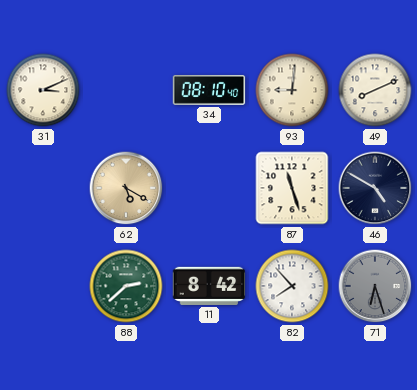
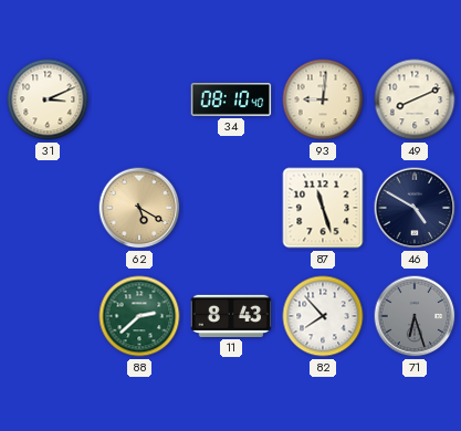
11: 8:42 -> 8:43 (231, 316)
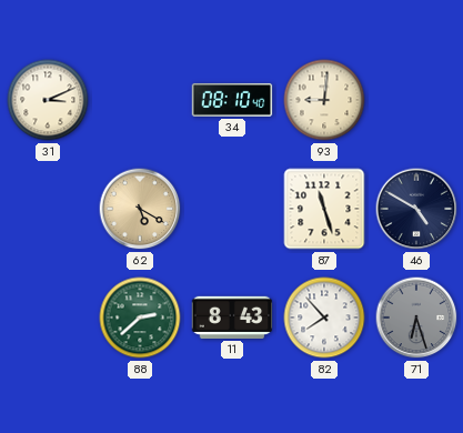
49: 8:11 -> none (415, 99)
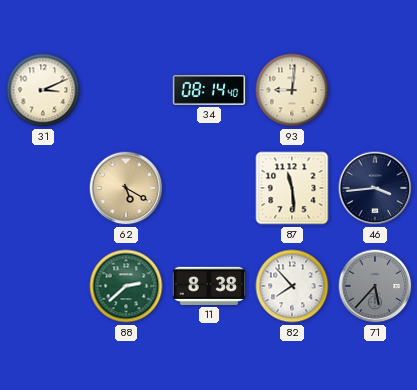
34: 08:10 -> 08:14 (209, 90)
87: 11:27 -> 11:29 (292, 188)
46: 4:50 -> 3:44 (375, 188)
11: 8:43 -> 8:38 (209, 286)
71: 6:27 -> 5:37 (375, 286)
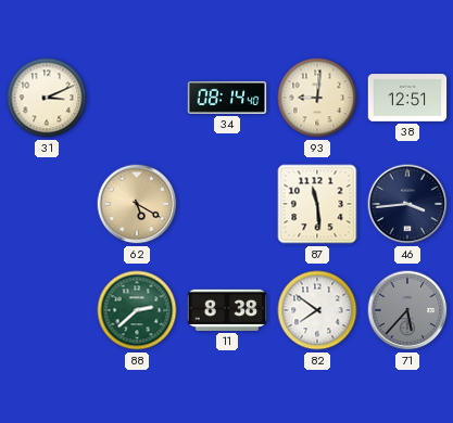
38: none -> 12:51 (407, 98)
82: 7:53 -> 7:51 (317, 310)
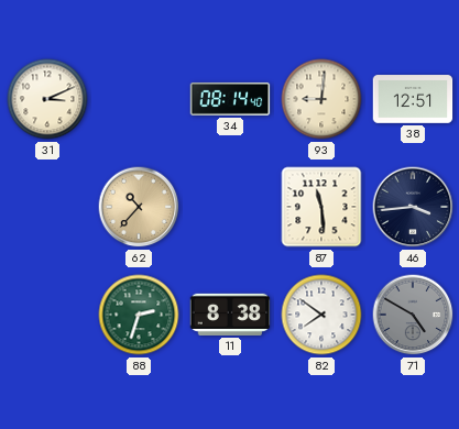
62: 5:20 -> 10:37 (139, 207)
88: 2:38 -> 2:33 (139, 315)
71: 5:37 -> 4:50 (413, 315)
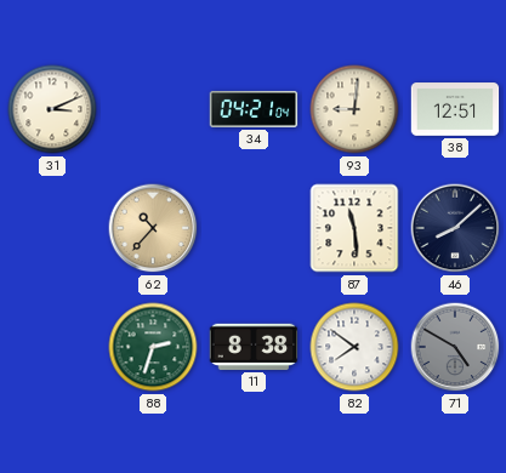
34: 08:14 -> 04:21 (254, 109)
46: 3:44 -> 8:08 (455, 228)
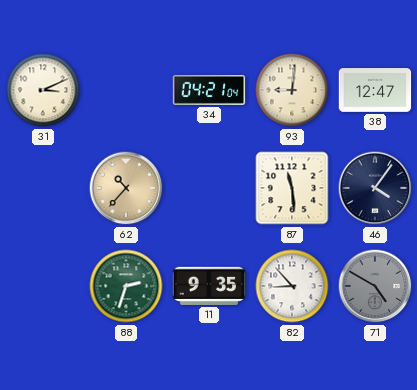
38: 12:51 -> 12:47 (375, 90)
46: 8:08 -> 4:06 (375, 188)
11: 8:38 -> 9:35 (209, 286)
82: 7:51 -> 8:53 (292, 286)
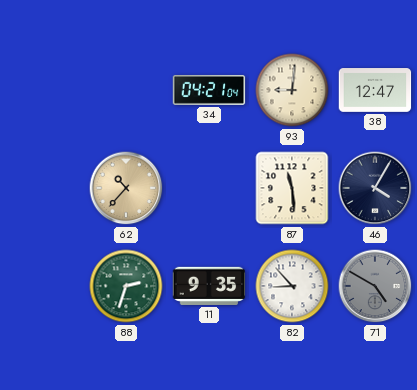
31: 3:11 -> none (43, 90)
46: 4:06 -> 4:05 (375, 188)
